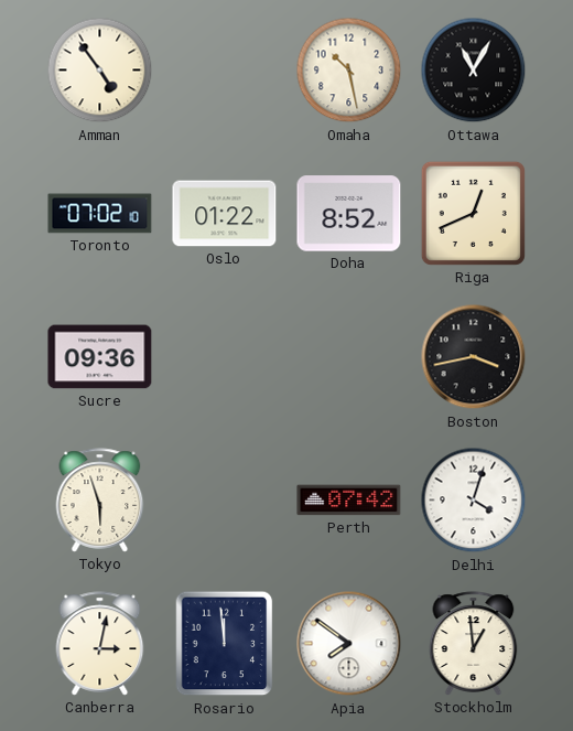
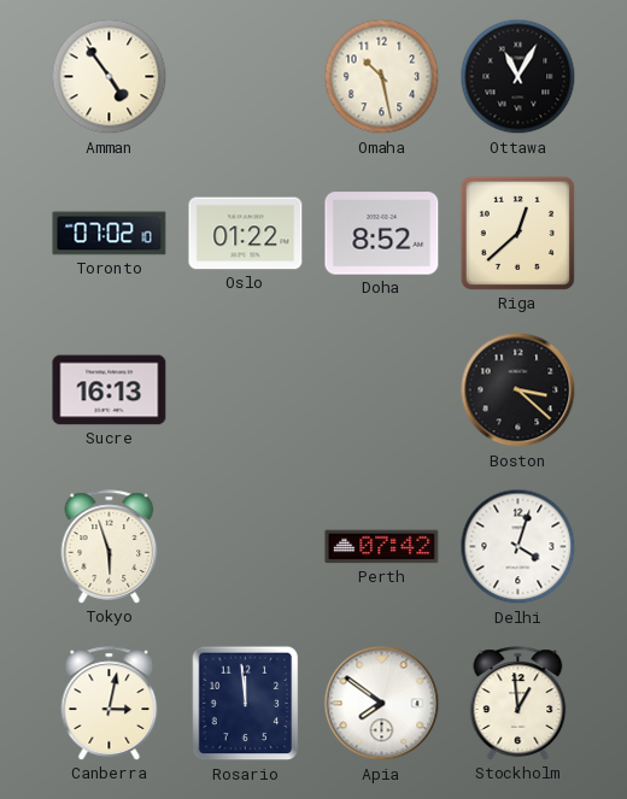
Riga: 12:41 -> 12:38 (517, 233)
Sucre: 09:36 -> 16:13 (110, 390)
Boston: 3:43 -> 3:22 (518, 390)
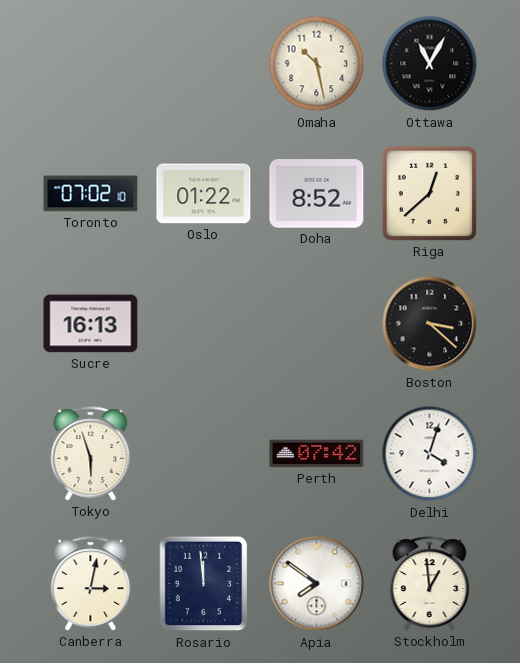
Amman: 4:54 -> none (110, 77)
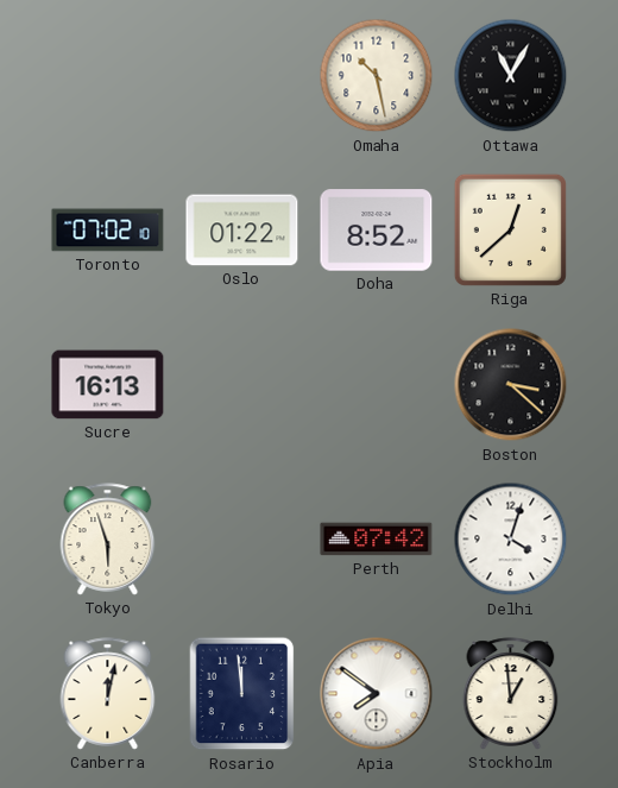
Canberra: 3:02 -> 12:02 (108, 694)
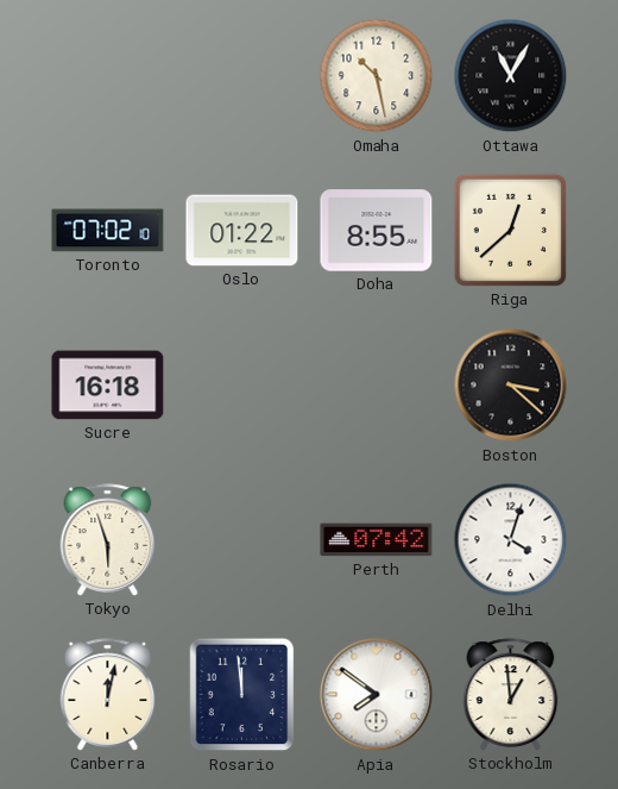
Doha: 8:52 -> 8:55 (377, 231)
Sucre: 16:13 -> 16:18 (108, 386)
